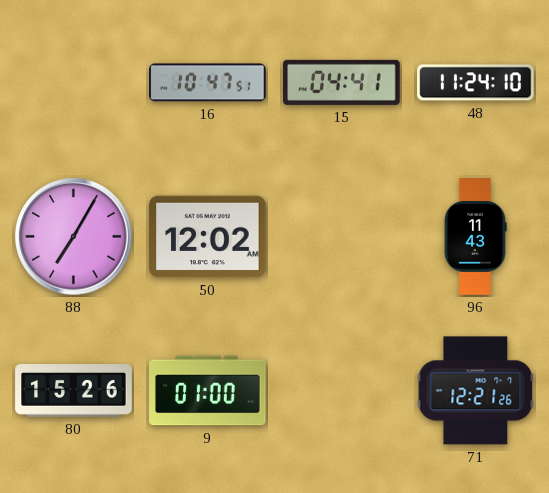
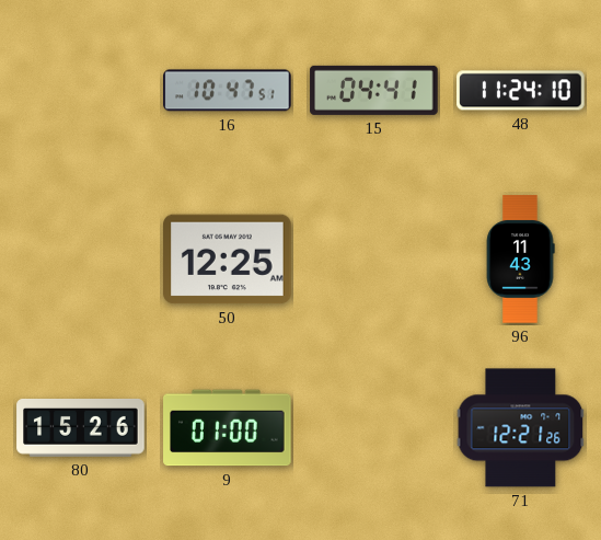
88: 7:05 -> none (74, 237)
50: 12:02 -> 12:25 (228, 260)
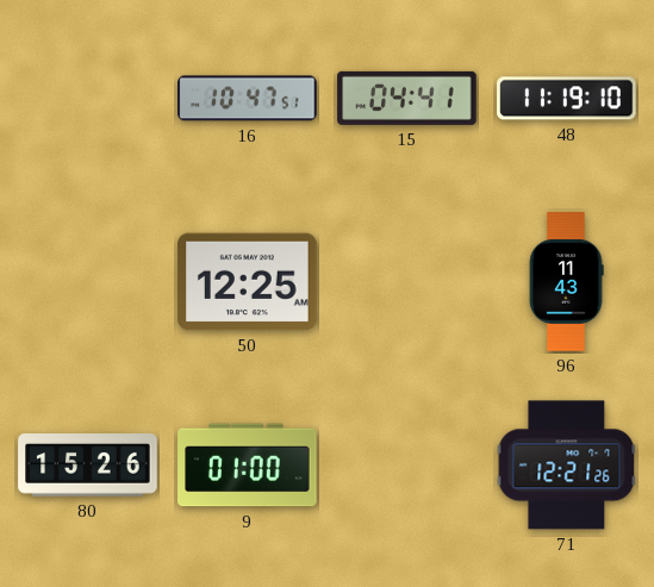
48: 11:24 -> 11:19 (567, 99)
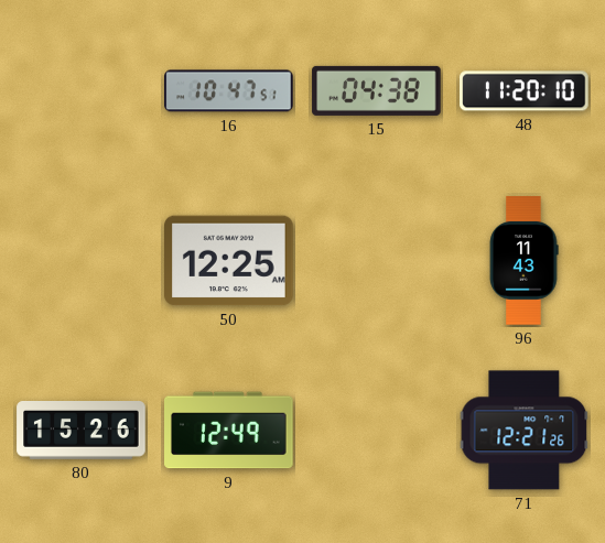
15: 04:41 -> 04:38 (377, 90)
48: 11:19 -> 11:20 (525, 91)
9: 01:00 -> 12:49 (229, 431)
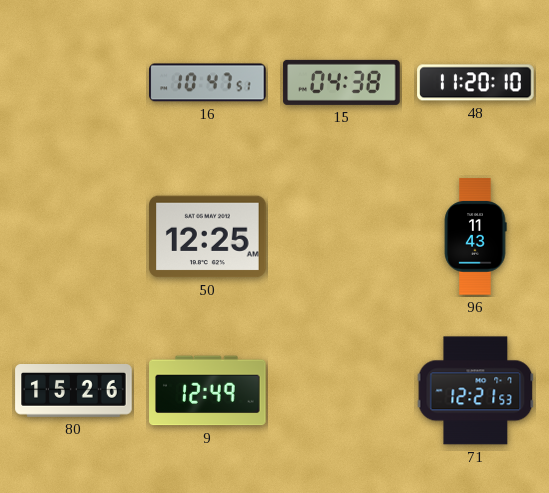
71: 12:21:26 -> 12:21:53 (476, 391)
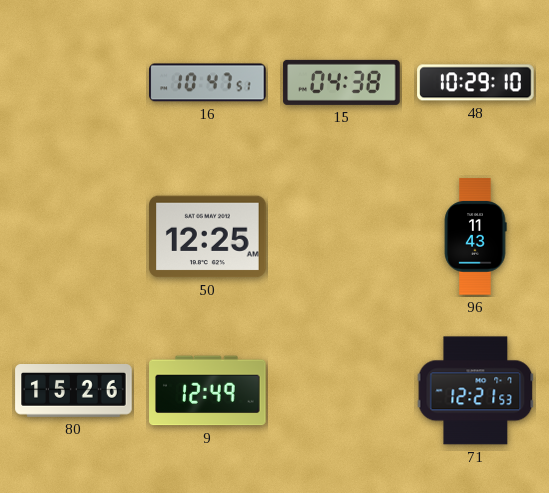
48: 11:20 -> 10:29 (476, 83)
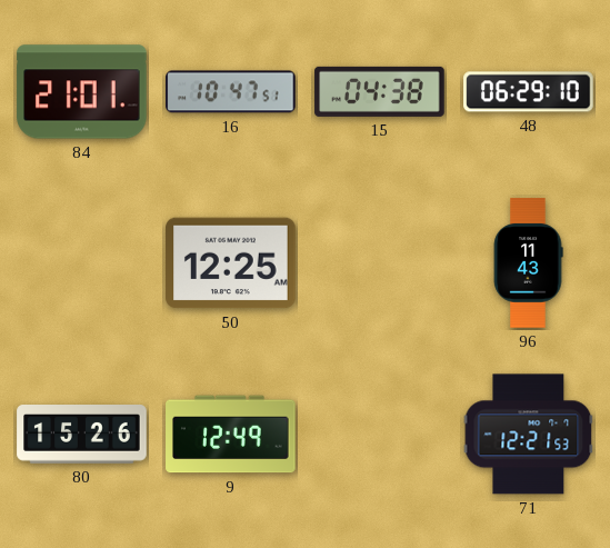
84: none -> 21:01 (82, 92)
48: 10:29 -> 06:29 (529, 92)
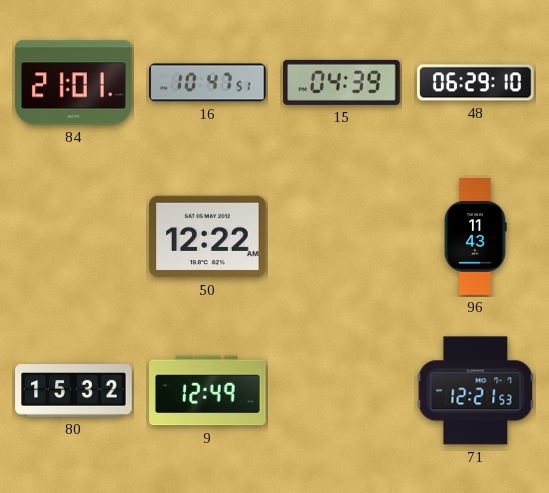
15: 04:38 -> 04:39 (342, 82)
50: 12:25 -> 12:22 (208, 237)
80: 15:26 -> 15:32 (74, 391)
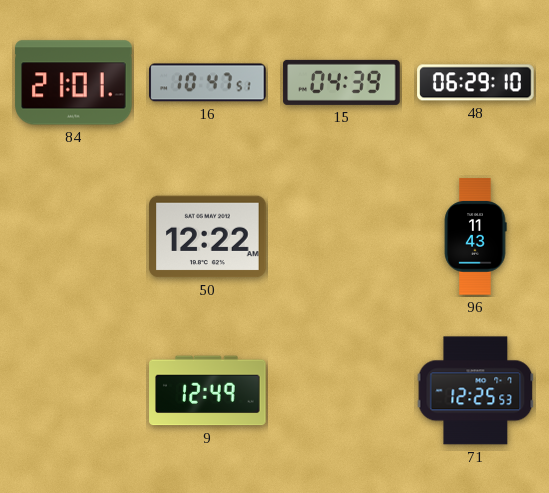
80: 15:32 -> none (74, 391)
71: 12:21 -> 12:25 (476, 391)
